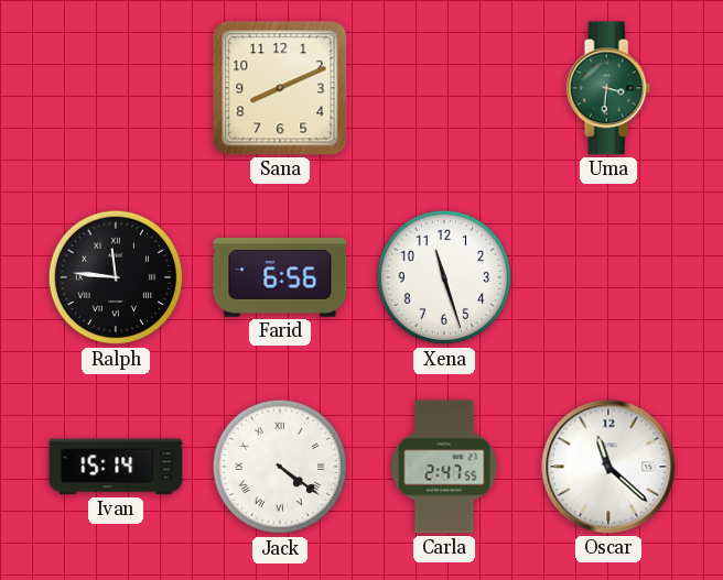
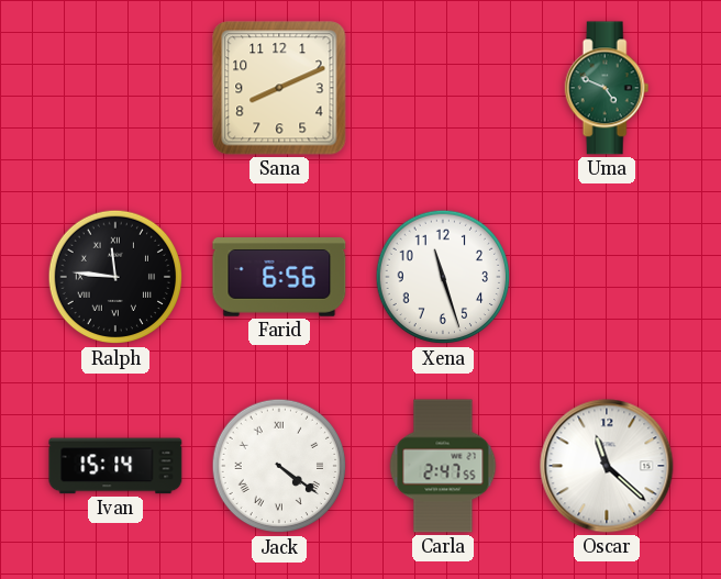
Uma: 3:31 -> 4:49 (607, 88)
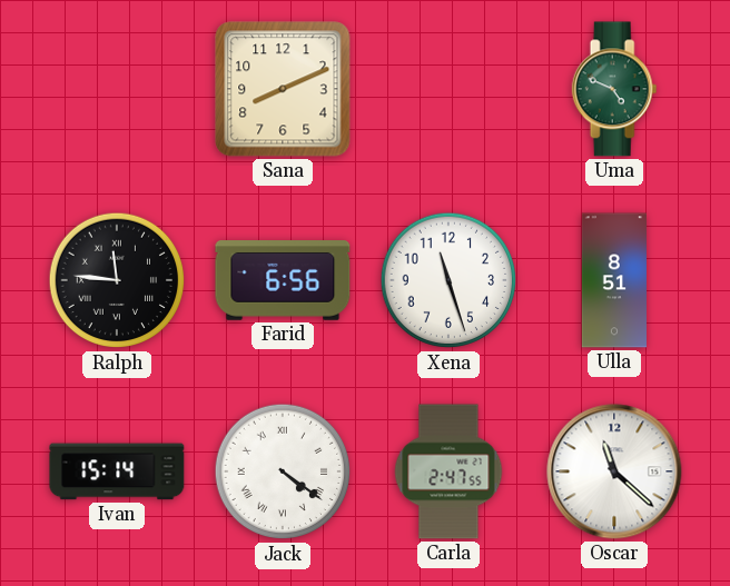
Ulla: none -> 8:51 (613, 280)
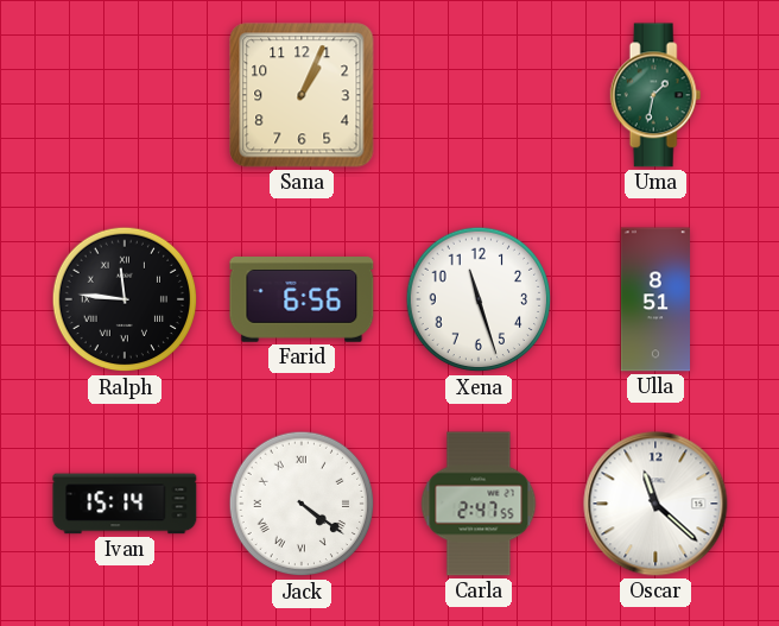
Sana: 8:11 -> 1:04 (302, 95)
Uma: 4:49 -> 1:32 (655, 95)
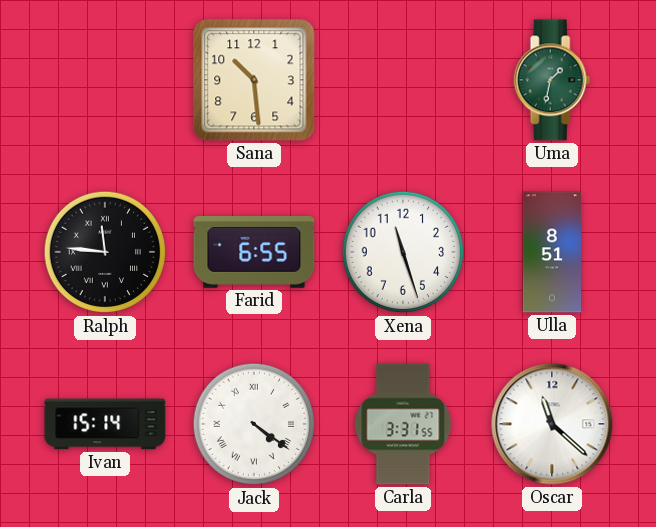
Sana: 1:04 -> 10:29 (254, 80)
Farid: 6:56 -> 6:55 (254, 253)
Carla: 2:47 -> 3:31 (403, 424)
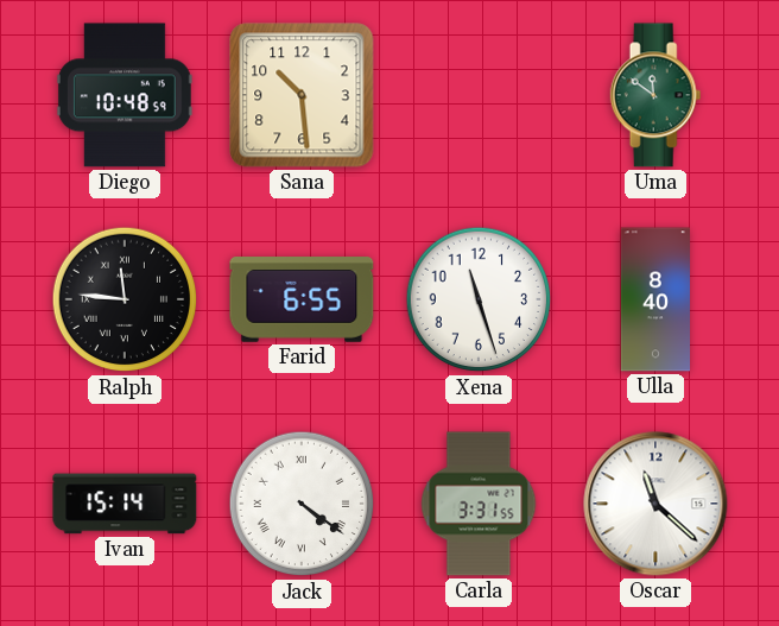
Diego: none -> 10:48 (125, 95)
Uma: 1:32 -> 11:51 (655, 95)
Ulla: 8:51 -> 8:40 (654, 299)
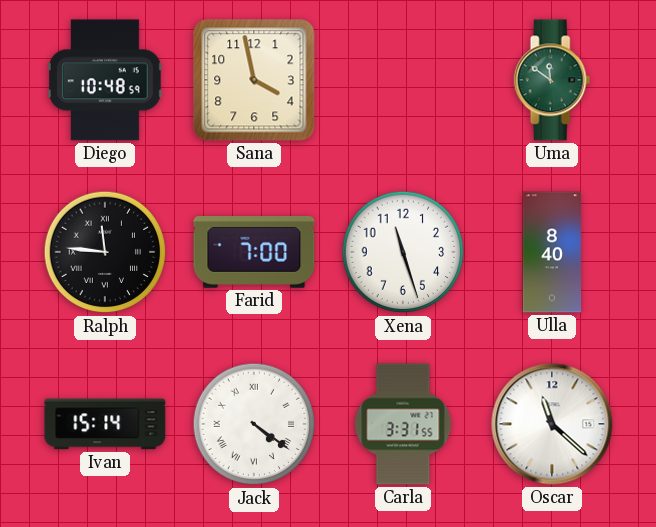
Sana: 10:29 -> 3:58 (254, 80)
Farid: 6:55 -> 7:00 (254, 253)
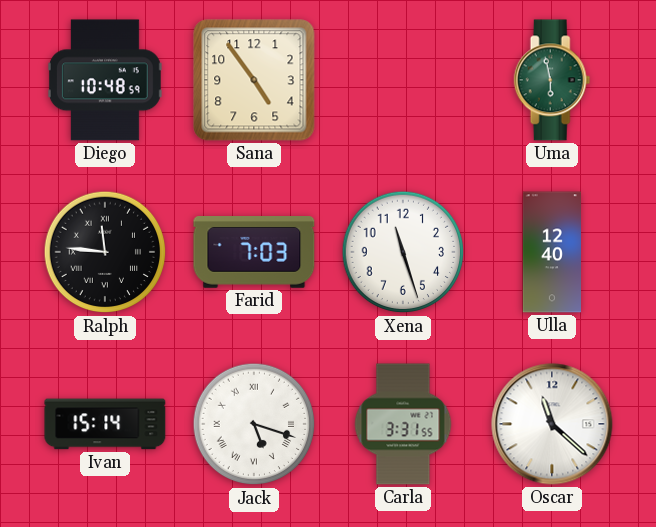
Sana: 3:58 -> 4:54 (254, 80)
Uma: 11:51 -> 5:58 (552, 80)
Farid: 7:00 -> 7:03 (254, 253)
Ulla: 8:40 -> 12:40 (551, 252)
Jack: 4:21 -> 5:18 (254, 424)
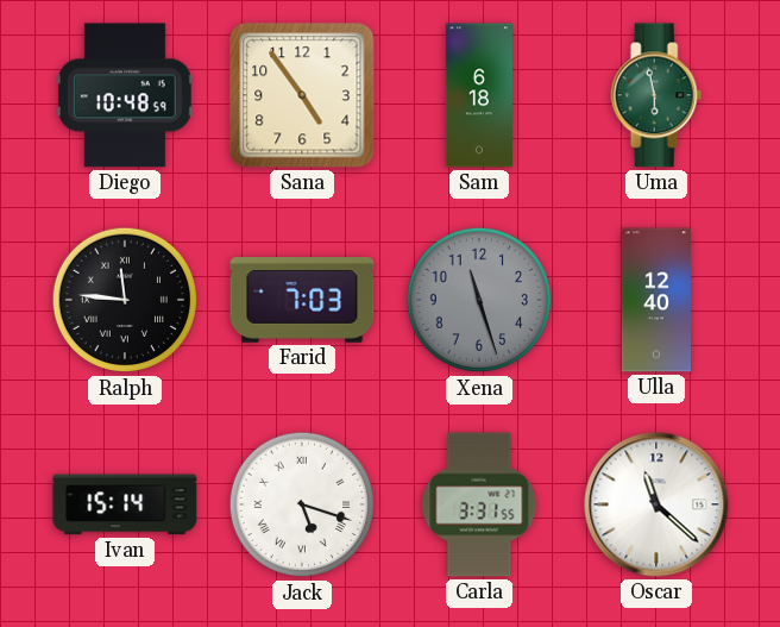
Sam: none -> 6:18 (478, 95)
Xena dial: white -> grey (479, 300)
